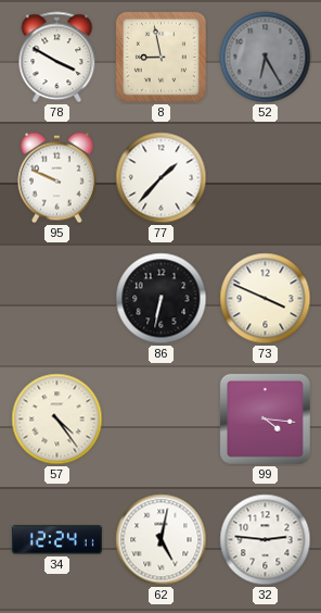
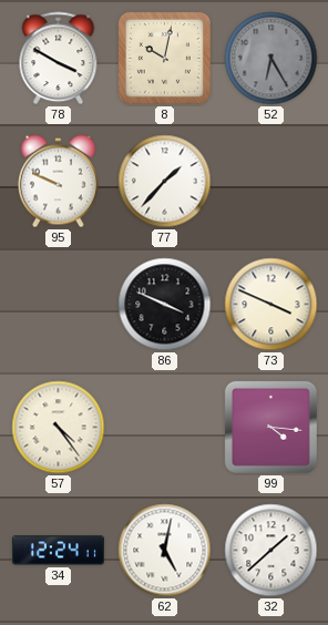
8: 8:58 -> 10:02 (164, 58)
86: 6:32 -> 3:49 (165, 305)
32: 2:46 -> 1:38 (271, 551)
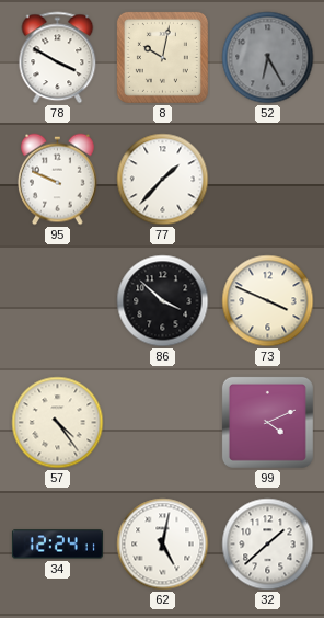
86: 3:49 -> 3:52 (163, 301)
99: 4:16 -> 4:11 (267, 422)
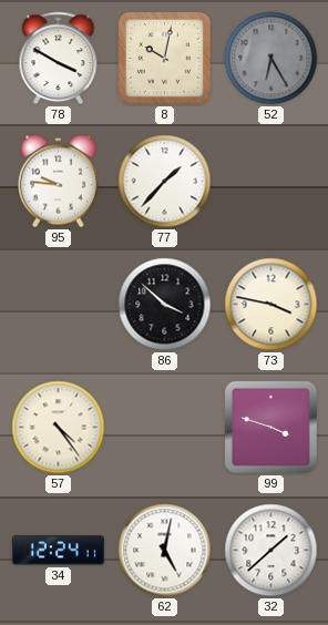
95: 9:49 -> 9:46 (59, 182)
73: 3:49 -> 3:47 (271, 305)
99: 4:11 -> 3:48 (270, 427)
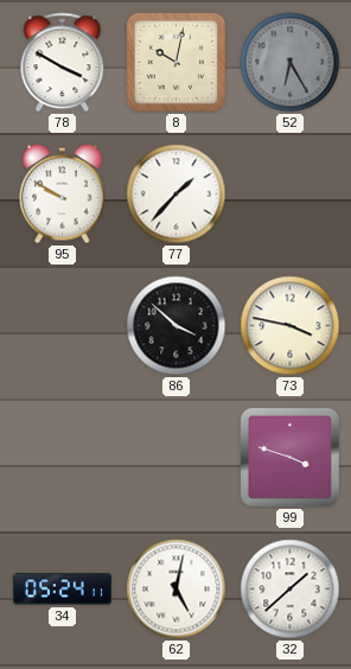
95: 9:46 -> 9:50 (63, 195)
57: 4:24 -> none (59, 428)
34: 12:24 -> 05:24 (62, 590)
